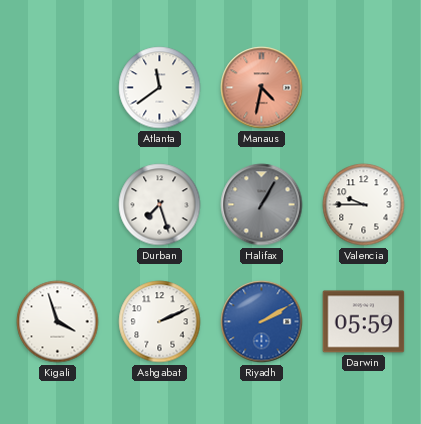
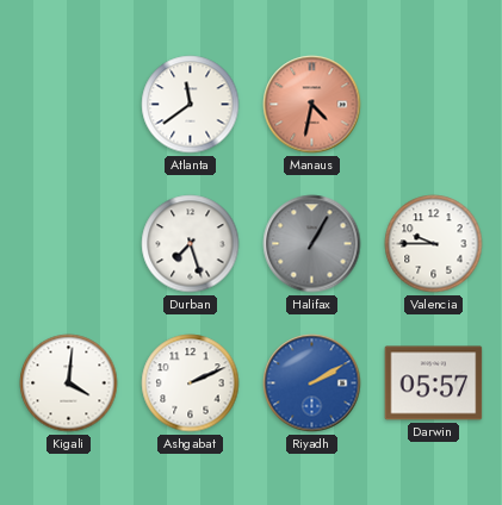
Kigali: 3:57 -> 4:01 (69, 384)
Darwin: 05:59 -> 05:57 (434, 384)
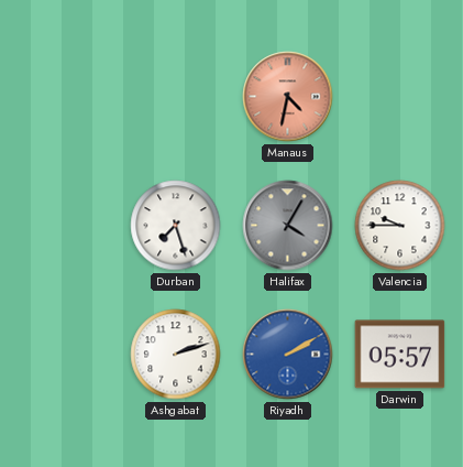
Atlanta: 11:39 -> none (191, 105)
Halifax: 1:05 -> 4:05 (288, 226)
Kigali: 4:01 -> none (69, 384)
Ashgabat: 2:11 -> 2:12 (176, 355)
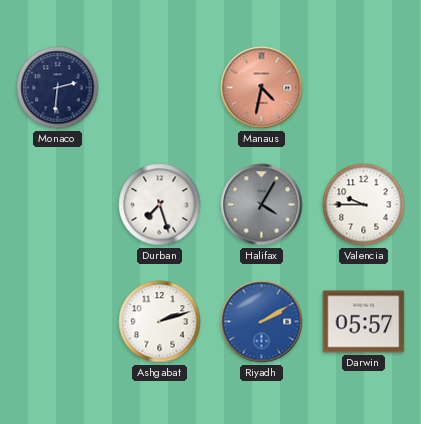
Monaco: none -> 2:31 (58, 88)
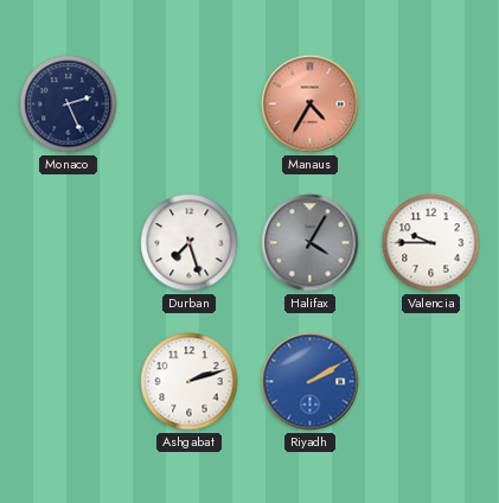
Monaco: 2:31 -> 2:26 (69, 104)
Manaus: 4:32 -> 4:35 (311, 104)
Darwin: 05:57 -> none (364, 322)
